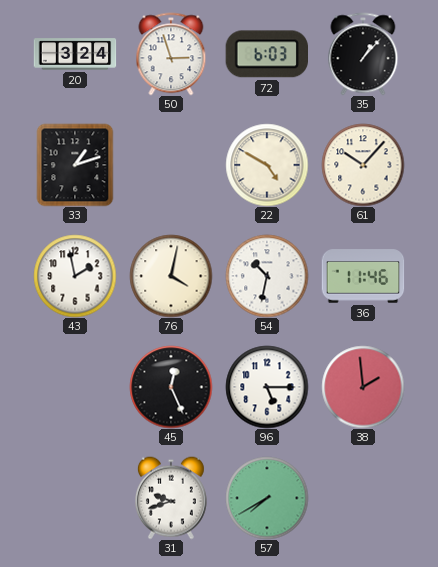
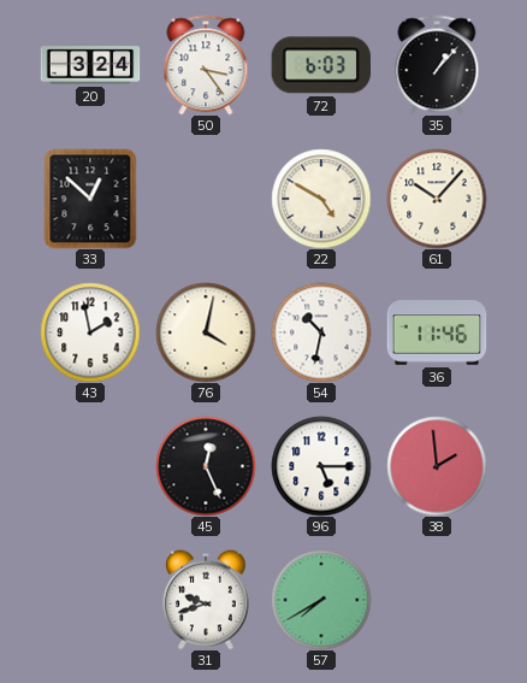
50: 2:57 -> 3:24 (206, 65)
33: 1:12 -> 12:52 (90, 199)
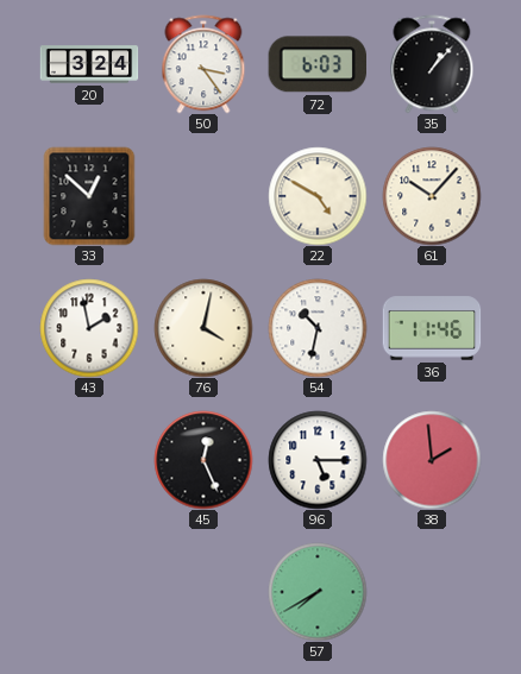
31: 9:42 -> none (206, 600)
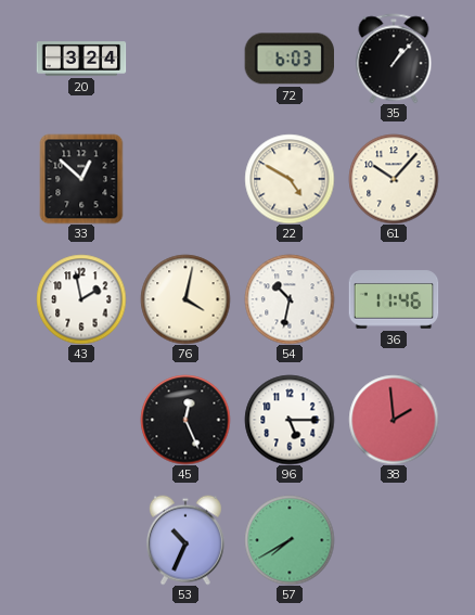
50: 3:24 -> none (203, 64)
53: none -> 10:34 (185, 540)
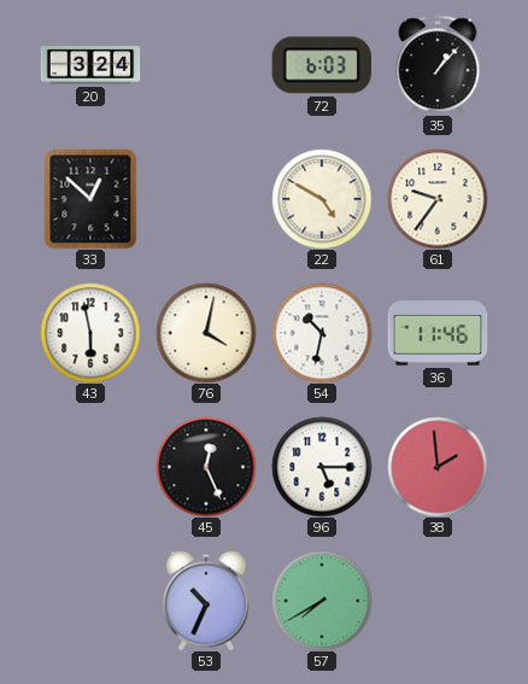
61: 10:07 -> 9:36 (438, 199)
43: 1:58 -> 5:58 (90, 333)
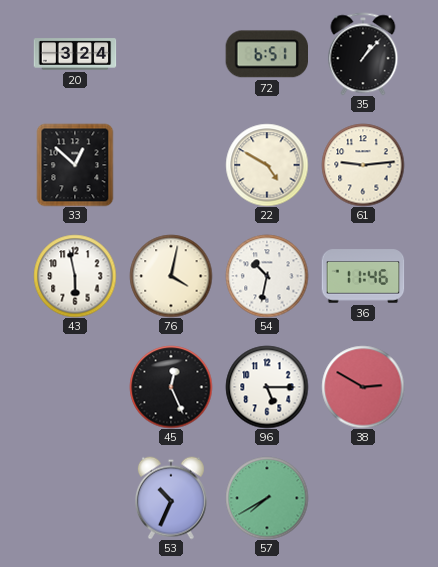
72: 6:03 -> 6:51 (266, 54)
61: 9:36 -> 9:14 (363, 165)
38: 1:59 -> 2:50 (363, 387)
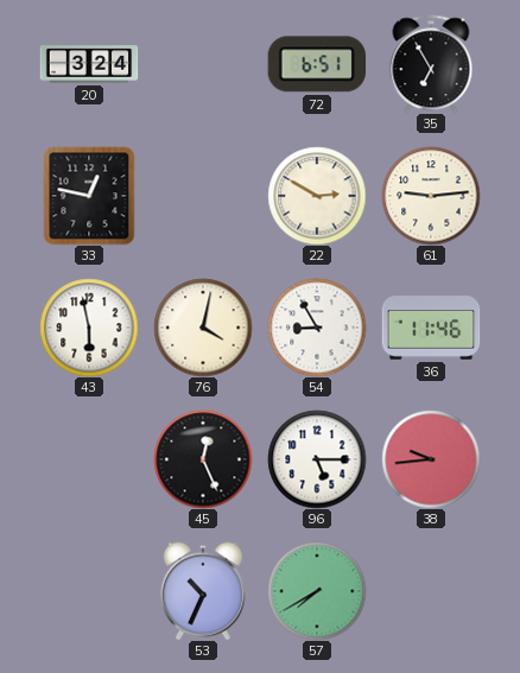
35: 1:07 -> 6:55 (431, 64)
33: 12:52 -> 12:47 (89, 196)
22: 4:50 -> 2:50 (317, 196)
54: 10:32 -> 8:55 (317, 328)
38: 2:50 -> 9:44 (431, 459)
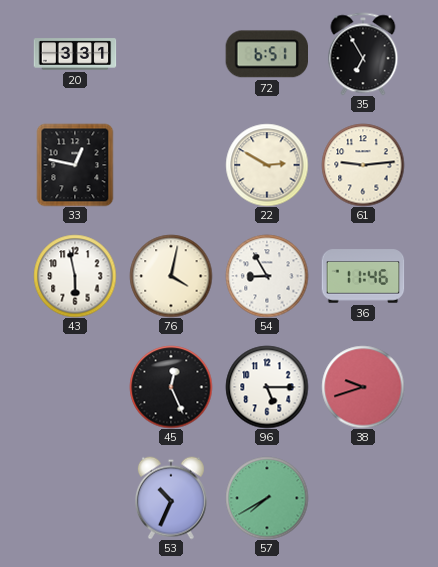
20: 3:24 -> 3:31 (75, 54)
38: 9:44 -> 9:42 (363, 387)
